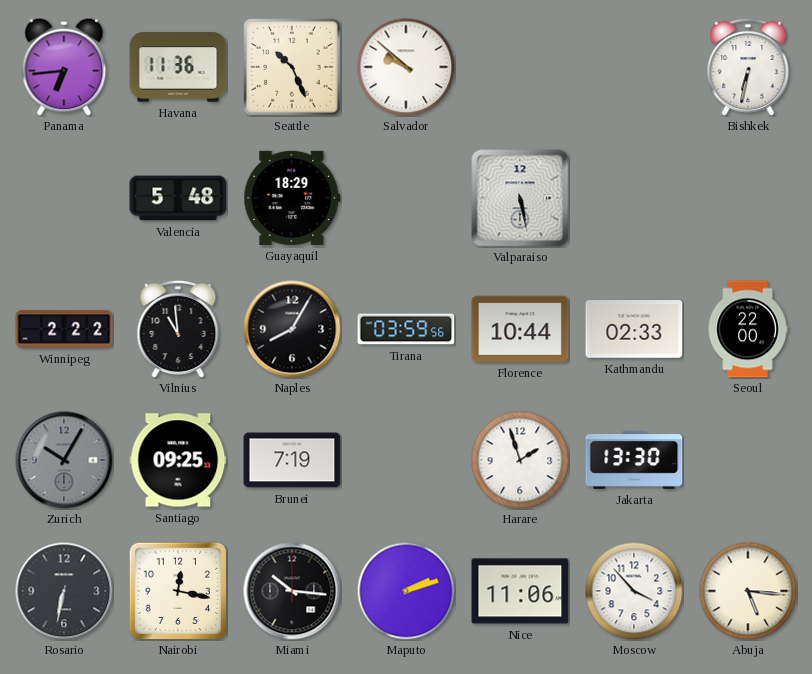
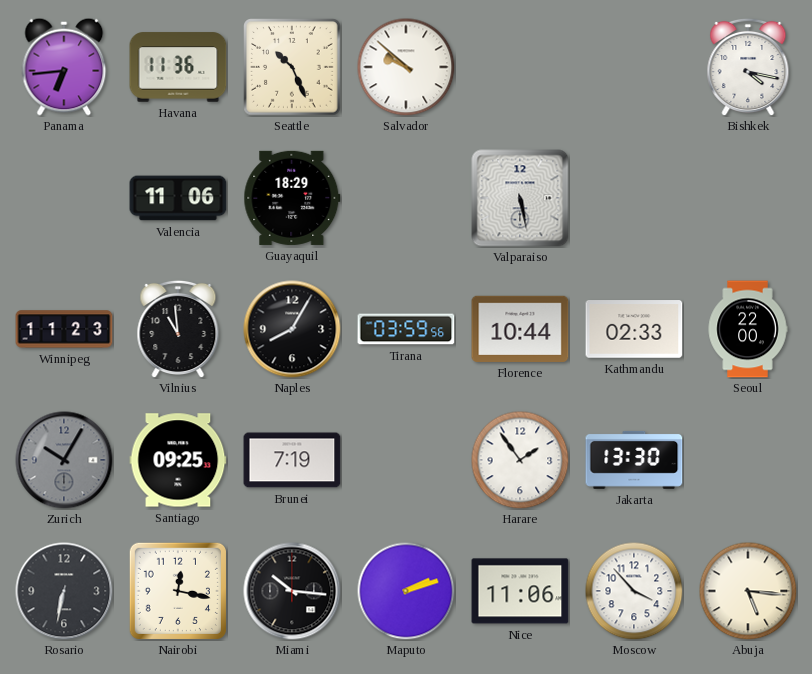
Bishkek: 6:32 -> 4:17 (748, 67)
Valencia: 5:48 -> 11:06 (178, 198)
Winnipeg: 2:22 -> 11:23 (64, 329)
Harare: 1:57 -> 1:54 (520, 460)
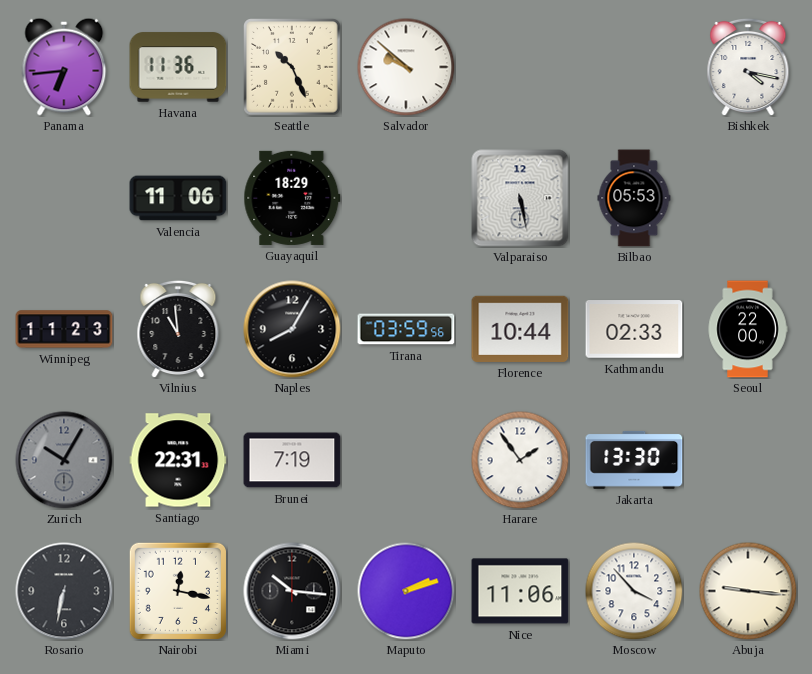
Bilbao: none -> 05:53 (634, 198)
Santiago: 09:25 -> 22:31 (178, 460)
Abuja: 5:16 -> 9:16 (748, 591)
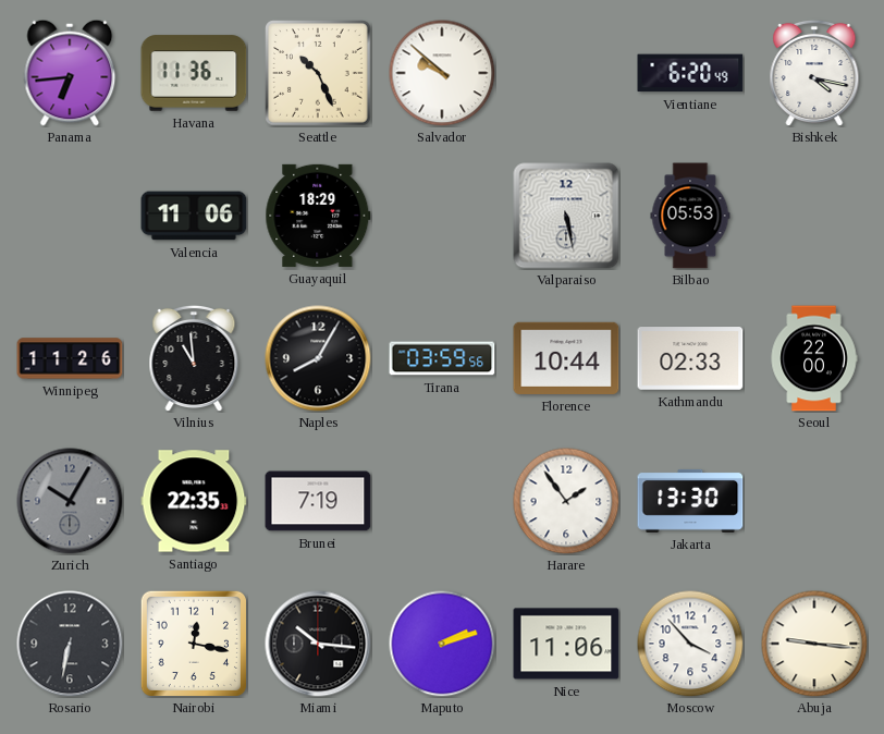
Vientiane: none -> 6:20 (690, 73)
Winnipeg: 11:23 -> 11:26 (70, 358)
Santiago: 22:31 -> 22:35 (194, 501)
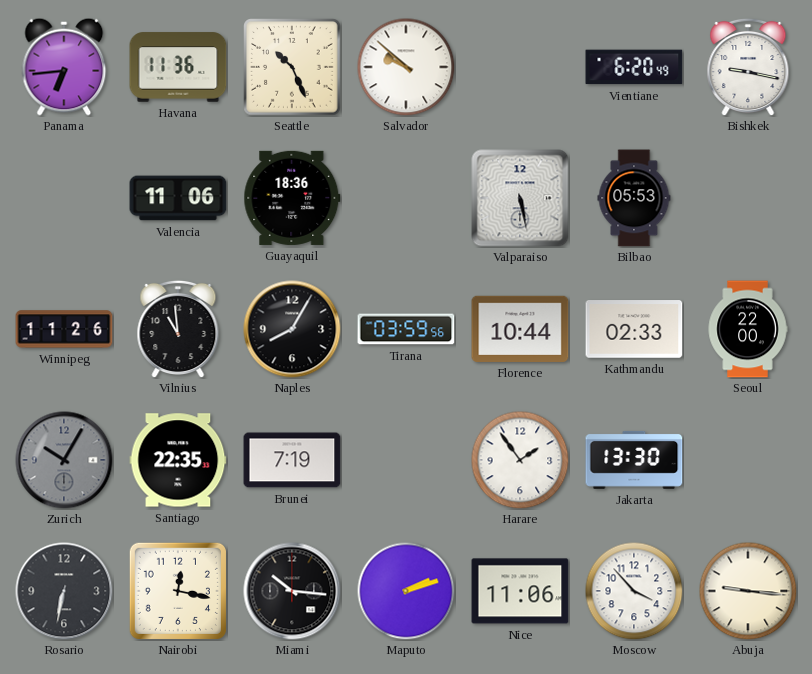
Bishkek: 4:17 -> 9:17 (748, 67)
Guayaquil: 18:29 -> 18:36 (292, 198)
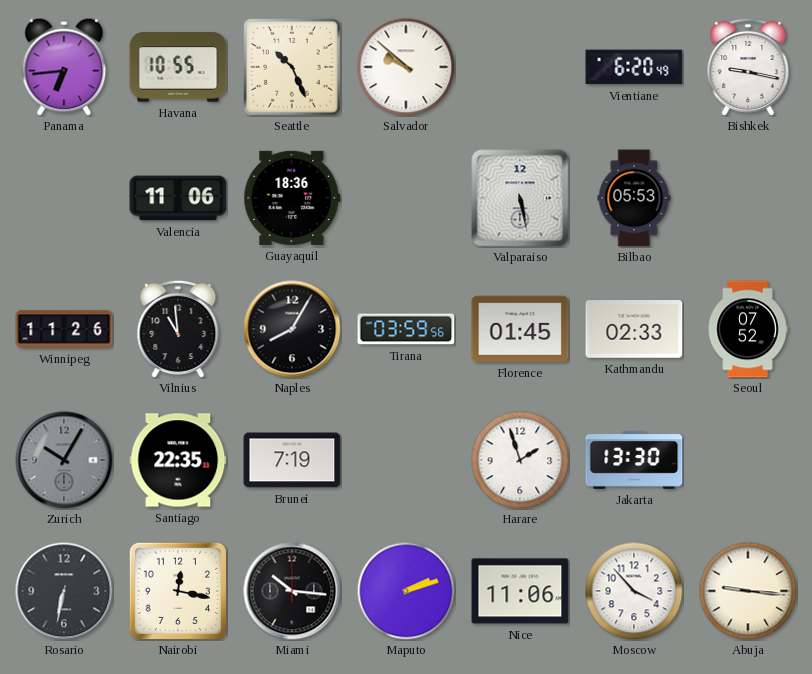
Havana: 11:36 -> 10:55 (178, 67)
Florence: 10:44 -> 01:45 (520, 329)
Seoul: 22:00 -> 07:52 (748, 329)
Harare: 1:54 -> 1:57 (520, 460)
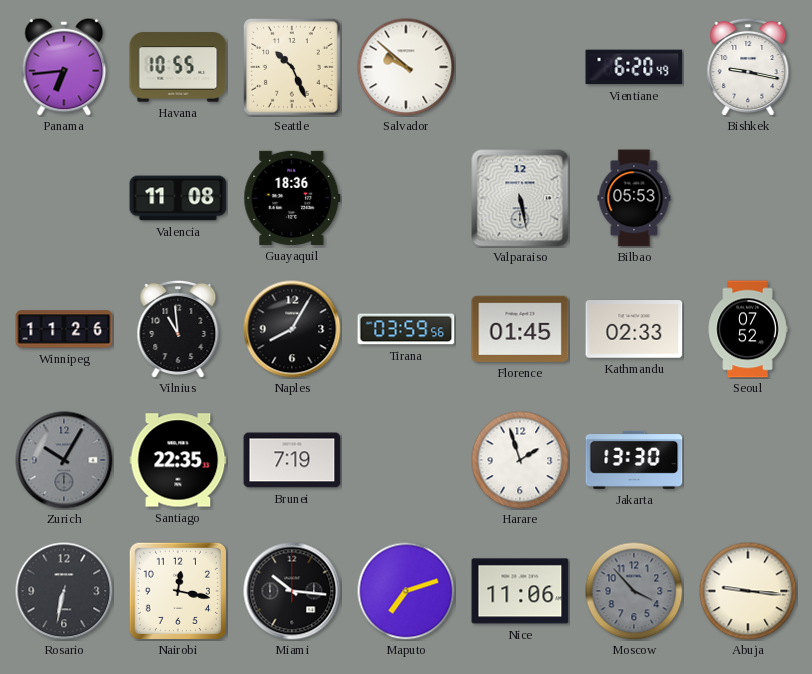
Valencia: 11:06 -> 11:08 (178, 198)
Maputo: 2:12 -> 7:12 (406, 591)
Moscow dial: white -> grey (634, 591)
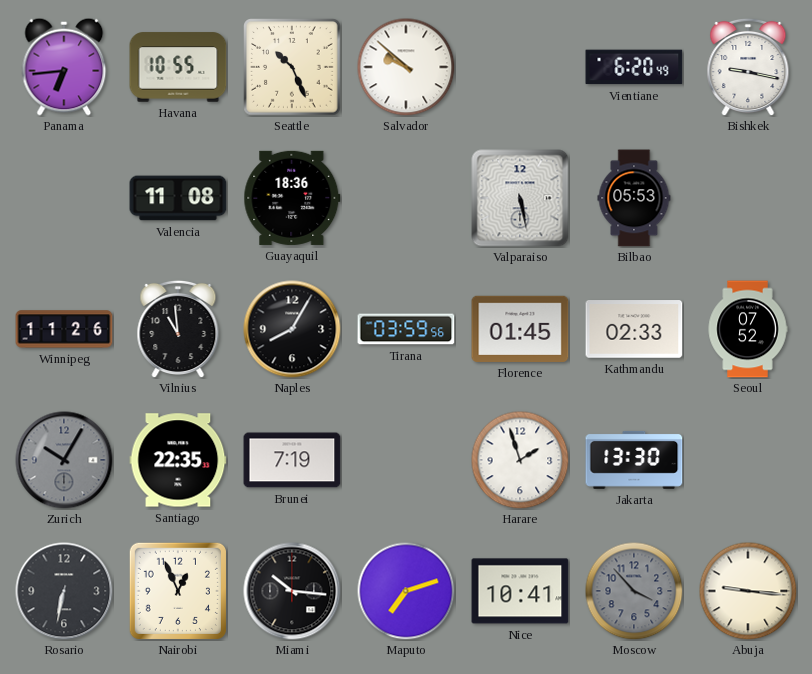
Nairobi: 12:17 -> 12:56 (178, 591)
Nice: 11:06 -> 10:41 (520, 591)
